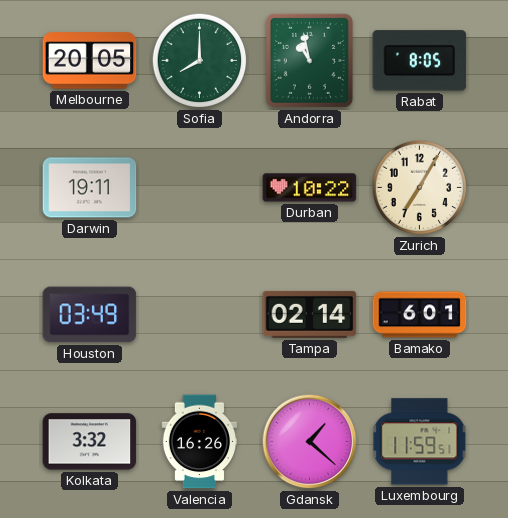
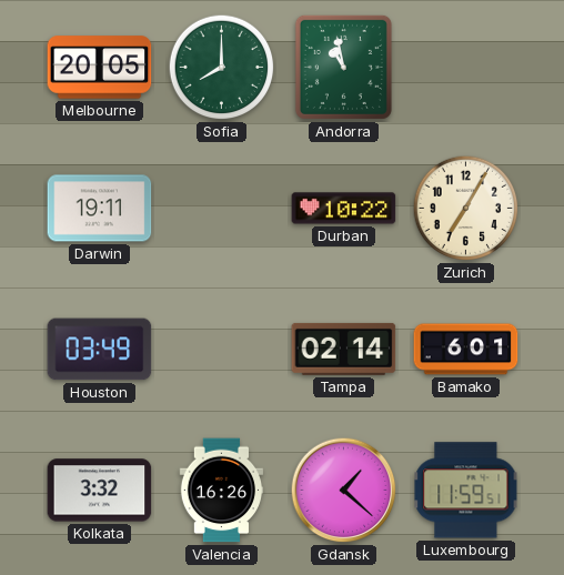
Rabat: 8:05 -> none (420, 61)
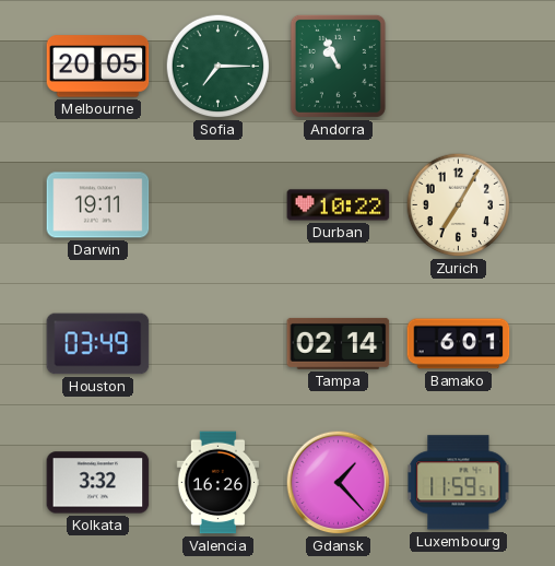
Sofia: 8:00 -> 7:15 (219, 67)
Andorra: 10:58 -> 10:56 (338, 66)
Gdansk: 1:22 -> 1:23 (339, 483)
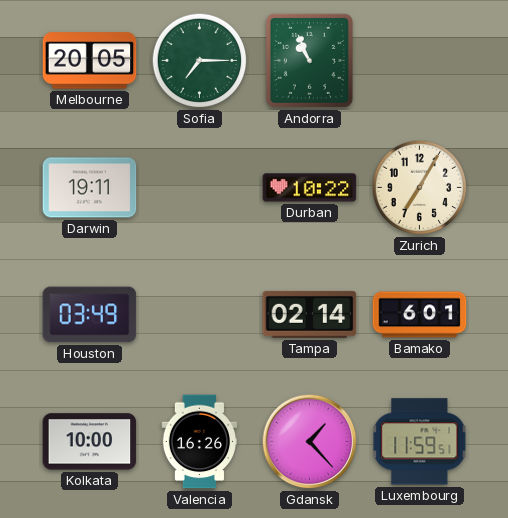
Kolkata: 3:32 -> 10:00 (90, 442)
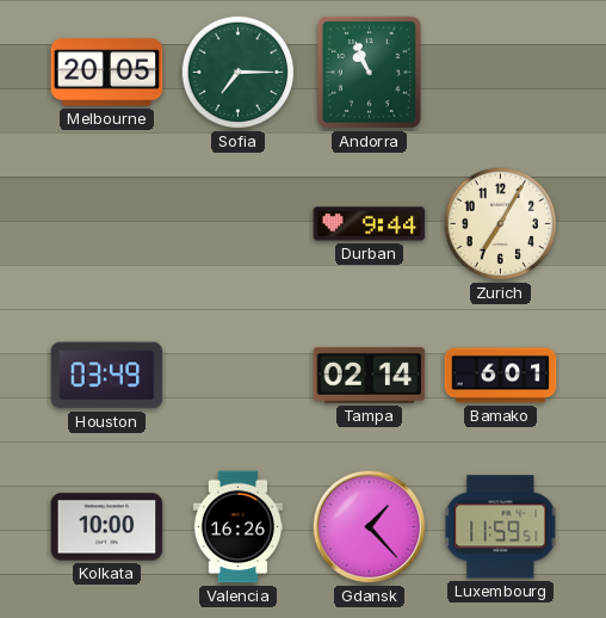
Darwin: 19:11 -> none (90, 188)
Durban: 10:22 -> 9:44 (370, 224)
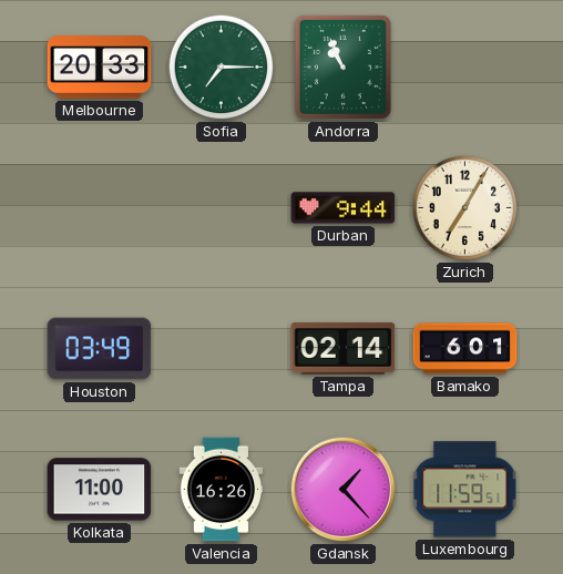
Melbourne: 20:05 -> 20:33 (100, 68)
Kolkata: 10:00 -> 11:00 (100, 490)
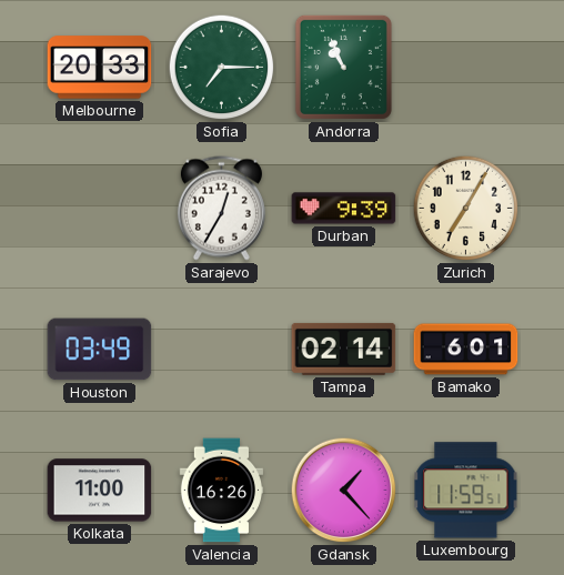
Sarajevo: none -> 12:35 (221, 209)
Durban: 9:44 -> 9:39 (344, 209)
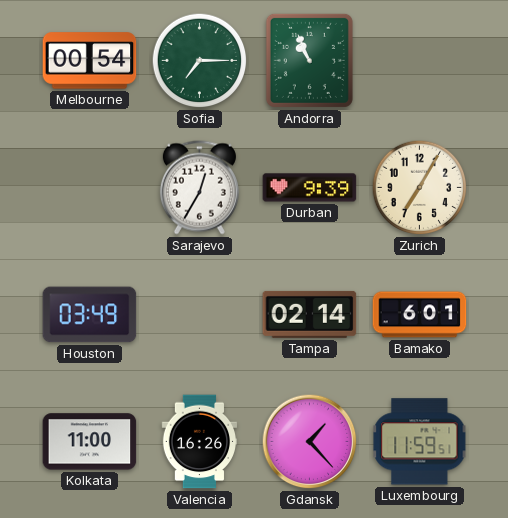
Melbourne: 20:33 -> 00:54 (90, 61)
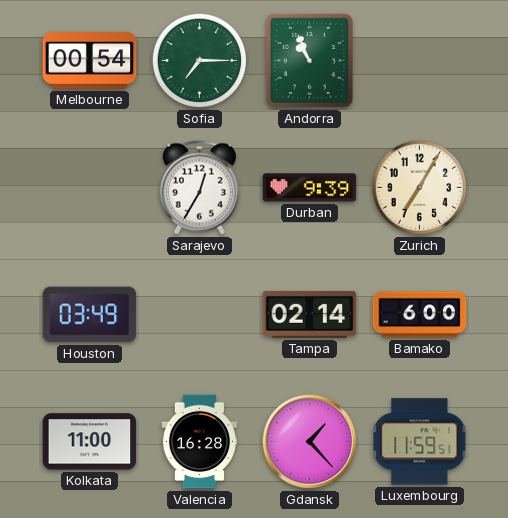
Bamako: 6:01 -> 6:00 (420, 315)
Valencia: 16:26 -> 16:28 (200, 442)
